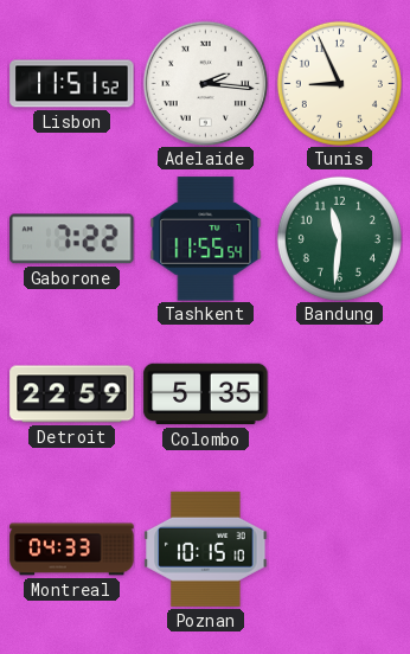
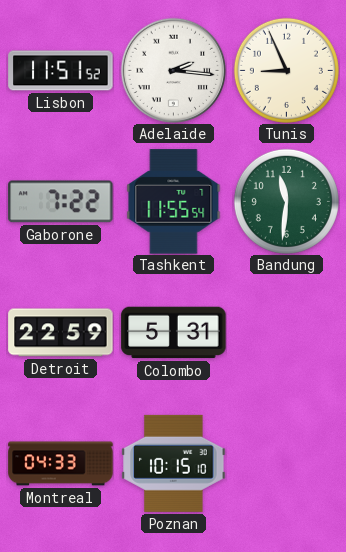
Colombo: 5:35 -> 5:31 (174, 333)
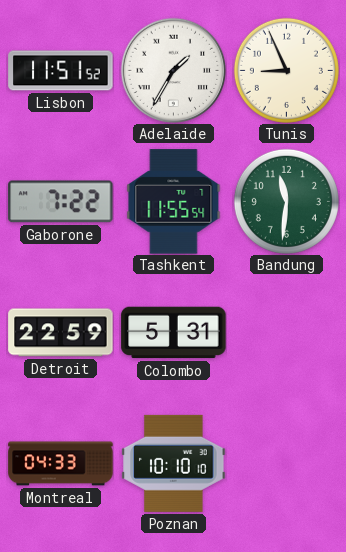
Adelaide: 2:16 -> 1:35 (173, 70)
Poznan: 10:15 -> 10:10 (174, 463)
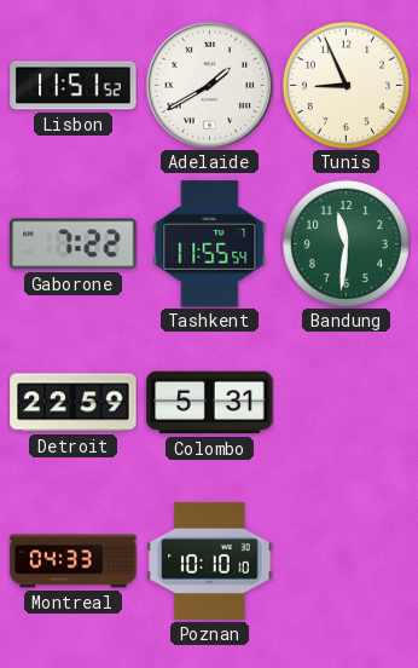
Adelaide: 1:35 -> 1:40 (209, 85)
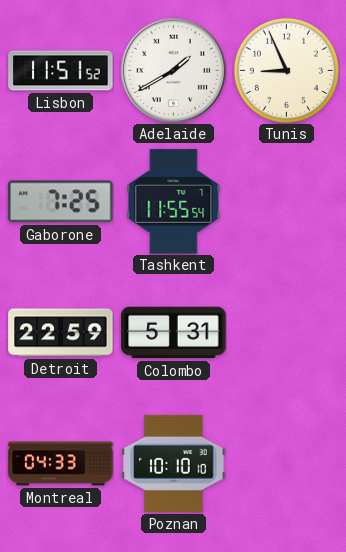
Gaborone: 7:22 -> 7:25 (61, 202)
Bandung: 11:31 -> none (346, 243)
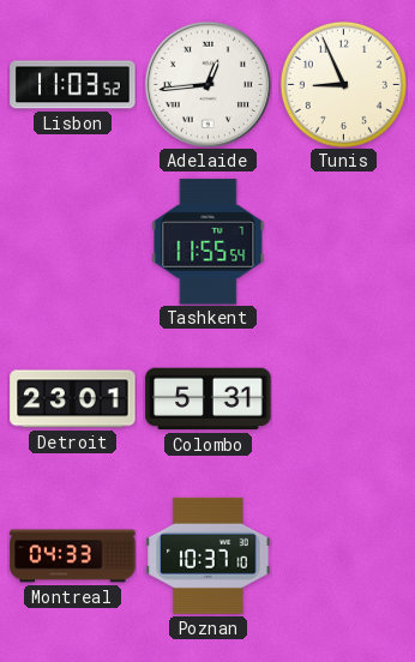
Lisbon: 11:51 -> 11:03 (73, 85)
Adelaide: 1:40 -> 12:44 (207, 84)
Gaborone: 7:25 -> none (61, 202)
Detroit: 22:59 -> 23:01 (73, 399)
Poznan: 10:10 -> 10:37 (209, 555)
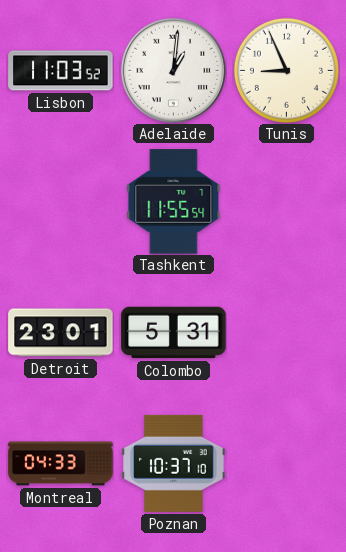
Adelaide: 12:44 -> 1:01 (173, 70)
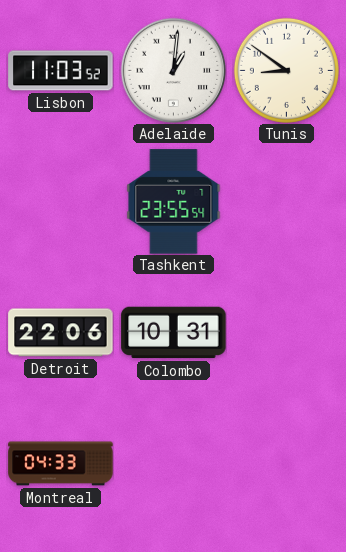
Tunis: 8:56 -> 8:51 (286, 70)
Tashkent: 11:55 -> 23:55 (174, 202)
Detroit: 23:01 -> 22:06 (61, 333)
Colombo: 5:31 -> 10:31 (174, 333)
Poznan: 10:37 -> none (174, 463)
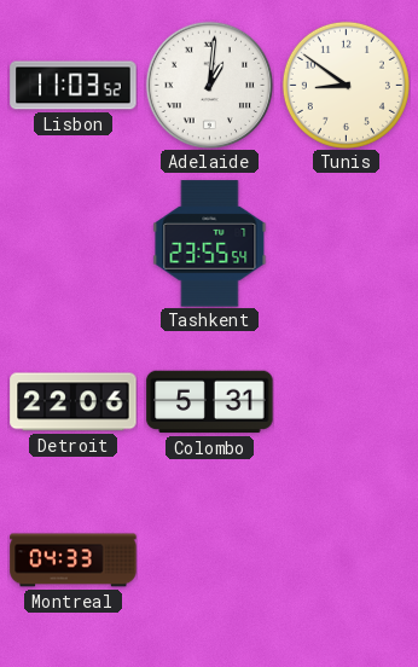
Colombo: 10:31 -> 5:31 (210, 402)
